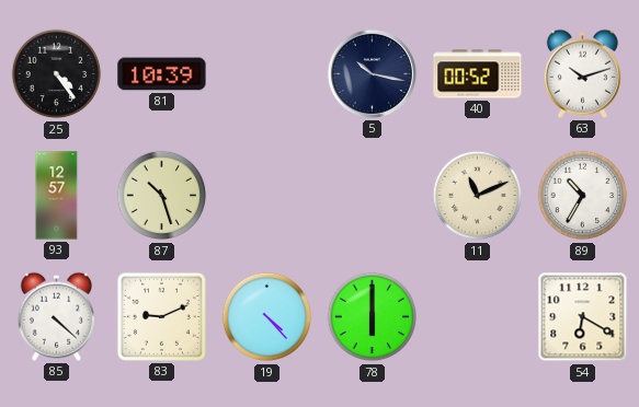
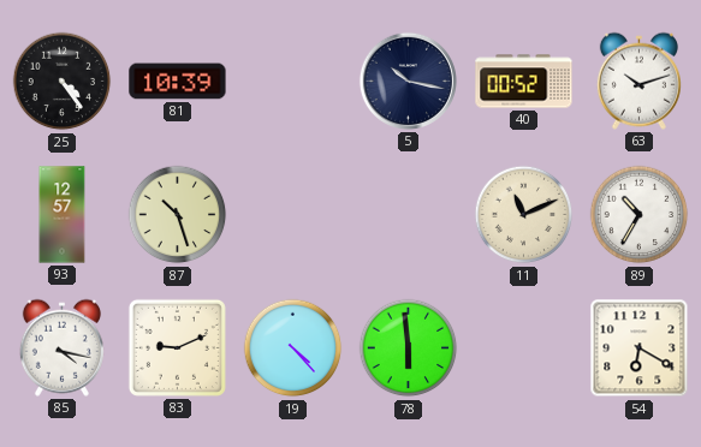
85: 4:22 -> 4:17 (61, 347)
78: 6:00 -> 5:59 (409, 348)
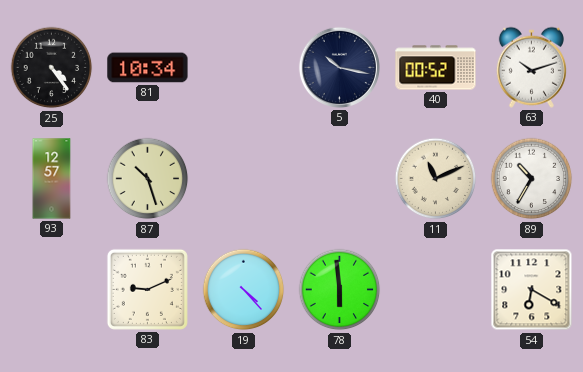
81: 10:39 -> 10:34 (148, 68)
85: 4:17 -> none (61, 347)
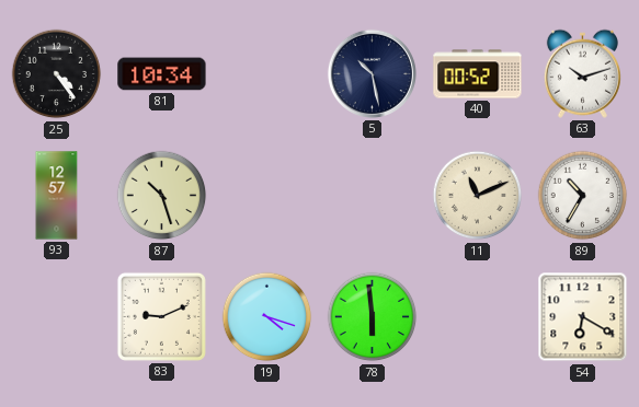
5: 10:17 -> 10:28 (372, 73)
19: 4:23 -> 4:18 (267, 317)
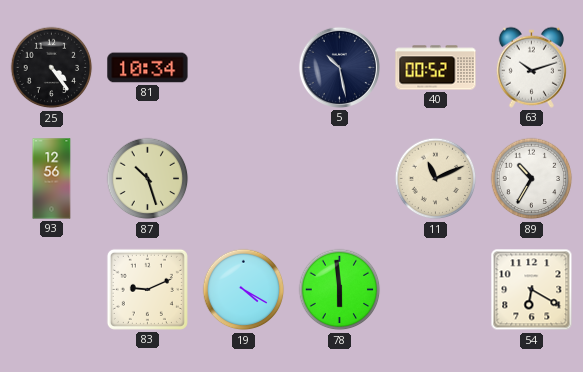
93: 12:57 -> 12:56 (52, 179)
19: 4:18 -> 4:20 (244, 290)
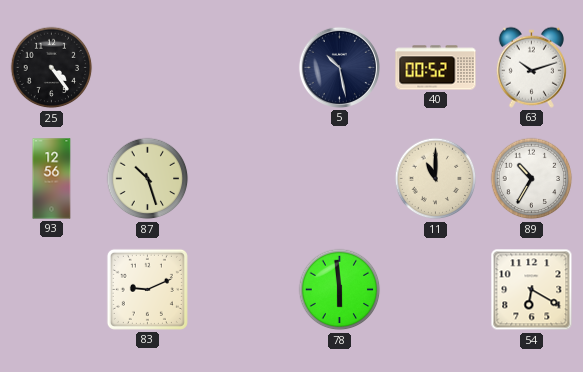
81: 10:34 -> none (148, 68)
11: 11:11 -> 11:00 (436, 179)
19: 4:20 -> none (244, 290)
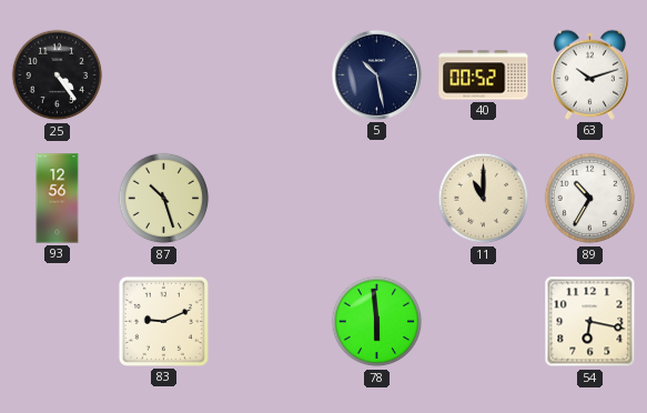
54: 6:20 -> 6:17 (590, 322)
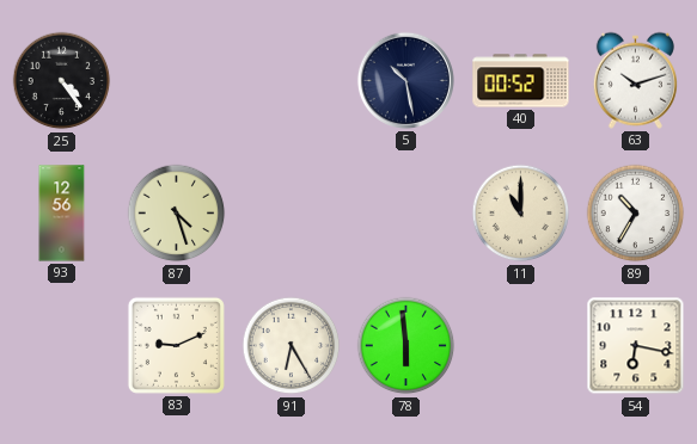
87: 10:27 -> 4:27 (177, 214)
91: none -> 6:25 (292, 346)
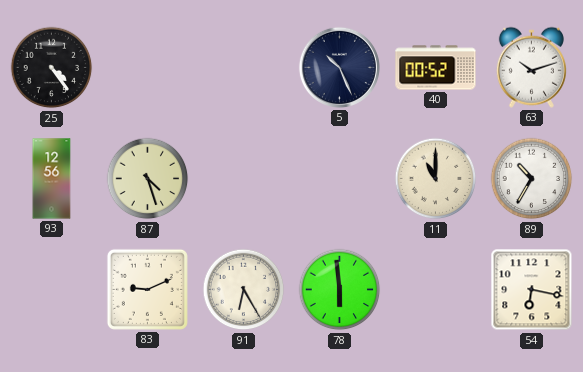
5: 10:28 -> 10:26 (339, 67)
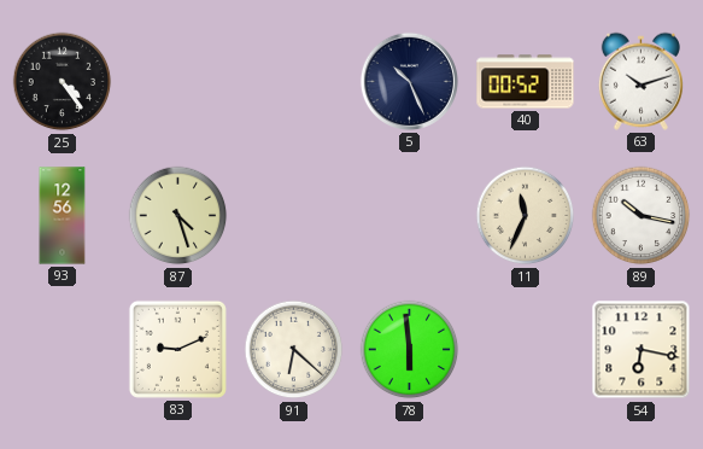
11: 11:00 -> 11:34 (526, 216)
89: 10:35 -> 10:17 (642, 216)
91: 6:25 -> 6:22 (294, 350)
